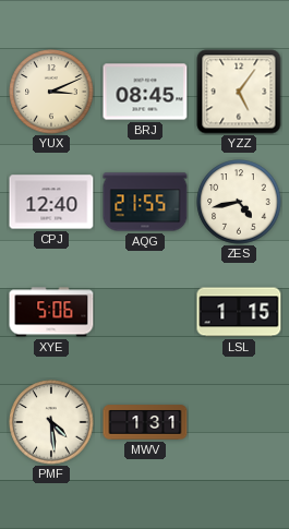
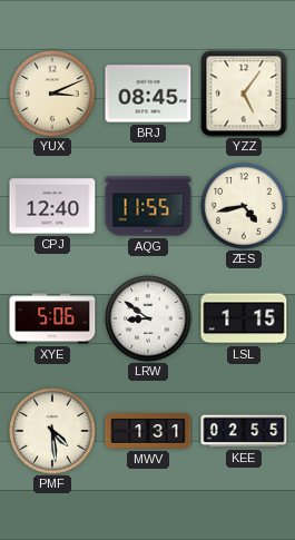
AQG: 21:55 -> 11:55 (148, 206)
LRW: none -> 8:51 (148, 318)
KEE: none -> 02:55 (244, 431)
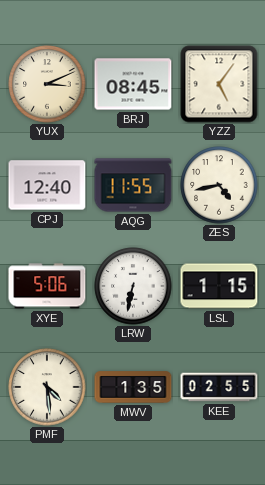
LRW: 8:51 -> 6:32 (133, 286)
MWV: 1:31 -> 1:35 (133, 387)
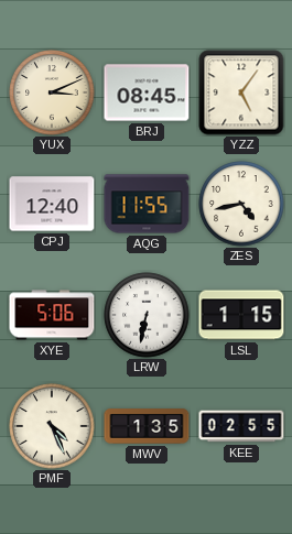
PMF: 4:29 -> 4:26 (52, 426)
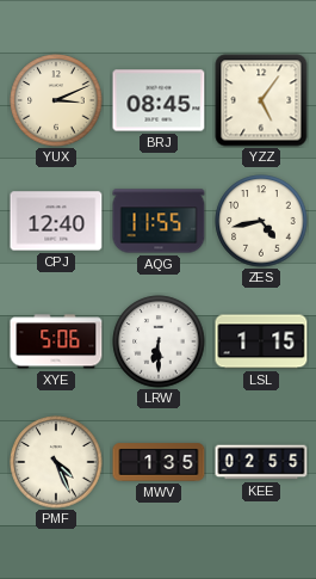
LRW: 6:32 -> 6:30 (159, 341)
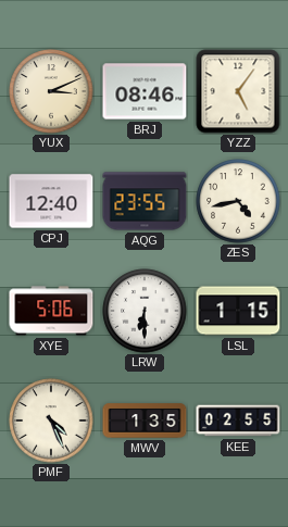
BRJ: 08:45 -> 08:46 (145, 91)
AQG: 11:55 -> 23:55 (145, 201)
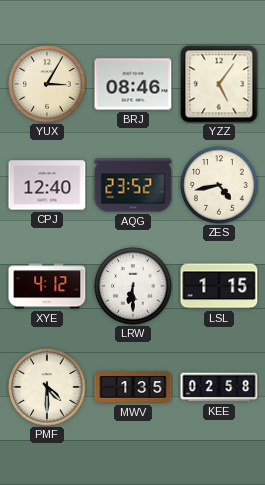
YUX: 3:11 -> 3:05 (47, 84)
AQG: 23:55 -> 23:52 (133, 185)
XYE: 5:06 -> 4:12 (47, 286)
PMF: 4:26 -> 4:30 (47, 387)
KEE: 02:55 -> 02:58 (219, 387)
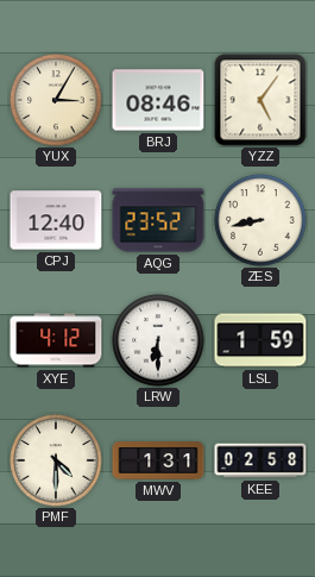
ZES: 4:43 -> 8:43 (260, 220)
LSL: 1:15 -> 1:59 (260, 340)
MWV: 1:35 -> 1:31 (158, 460)
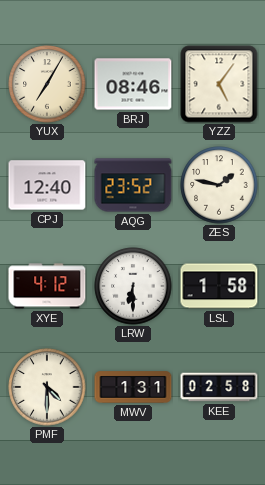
YUX: 3:05 -> 7:05 (47, 84)
ZES: 8:43 -> 1:47 (219, 185)
LSL: 1:59 -> 1:58 (219, 286)
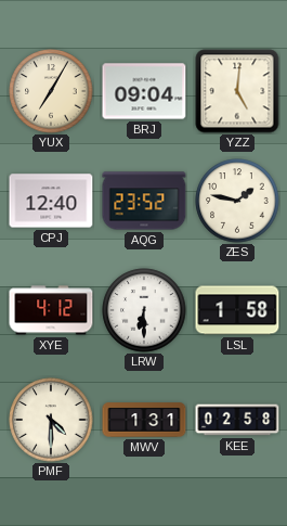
BRJ: 08:46 -> 09:04 (144, 91)
YZZ: 5:06 -> 5:01 (237, 91)
